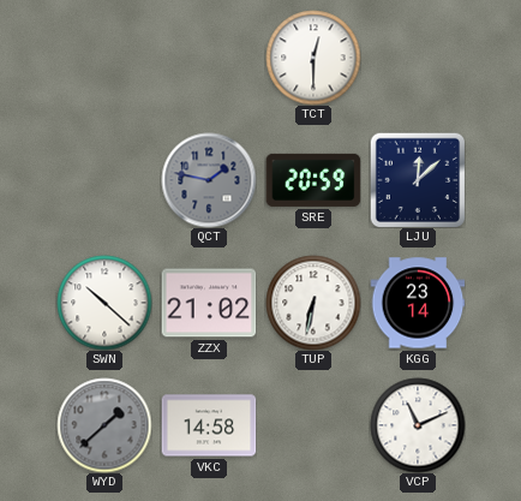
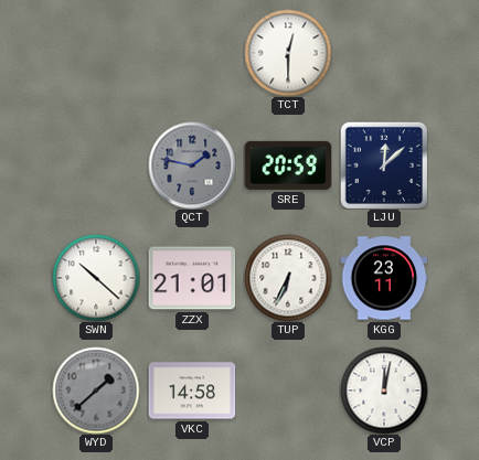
ZZX: 21:02 -> 21:01 (192, 278)
TUP: 6:32 -> 6:34 (288, 278)
KGG: 23:14 -> 23:11 (384, 278)
VCP: 11:11 -> 12:02 (384, 391)
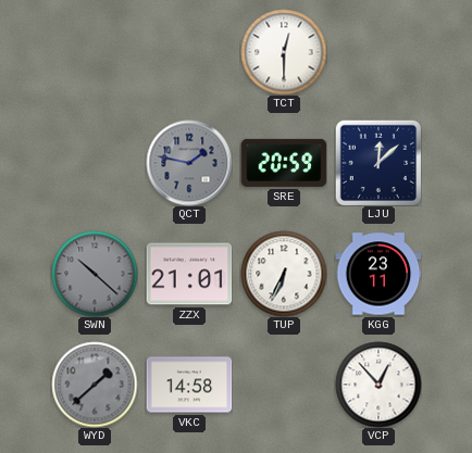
SWN dial: white -> grey (95, 274)
VCP: 12:02 -> 12:53 (378, 385)
